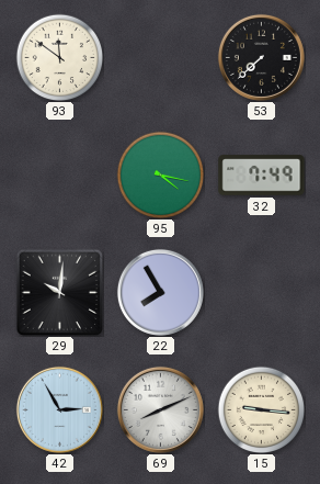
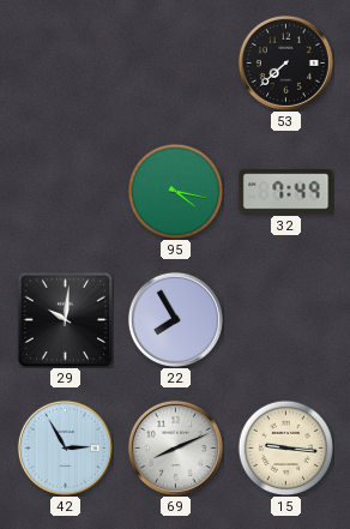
93: 11:51 -> none (59, 57)
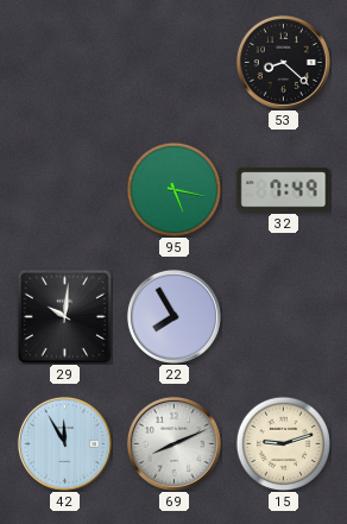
53: 7:38 -> 8:22 (283, 62)
95: 4:17 -> 5:17 (173, 189)
42: 2:55 -> 11:55 (64, 443)
15: 9:16 -> 9:12 (283, 443)
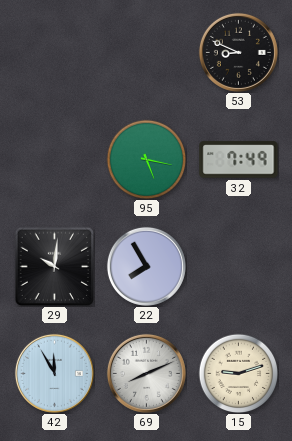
53: 8:22 -> 8:49 (238, 52)
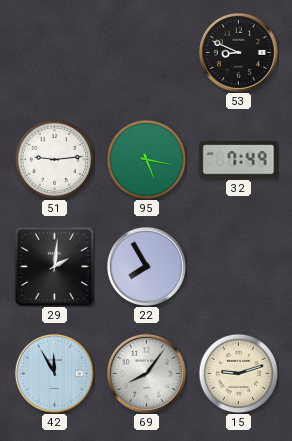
51: none -> 9:14 (54, 159)
29: 10:01 -> 2:01 (54, 266)
69: 8:11 -> 8:06 (146, 373)
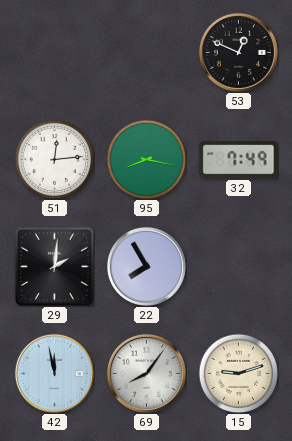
53: 8:49 -> 12:49 (238, 52)
51: 9:14 -> 12:14 (54, 159)
95: 5:17 -> 8:17 (146, 159)
42: 11:55 -> 11:58 (54, 373)
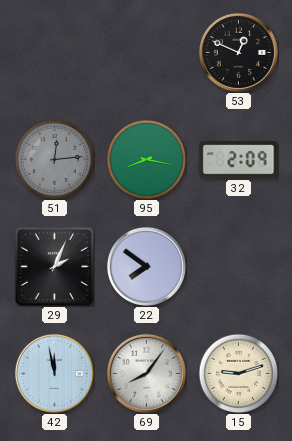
51 dial: white -> grey (54, 159)
32: 7:49 -> 2:09 (239, 160)
29: 2:01 -> 2:04 (54, 266)
22: 7:55 -> 7:51 (146, 266)
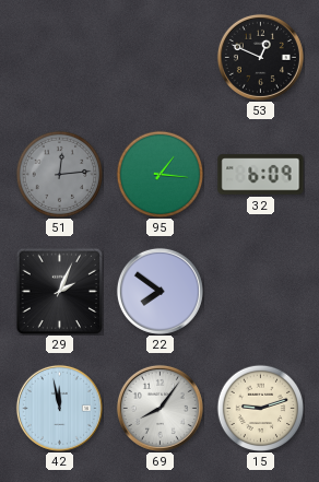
95: 8:17 -> 1:16 (159, 174)
32: 2:09 -> 6:09 (261, 175)
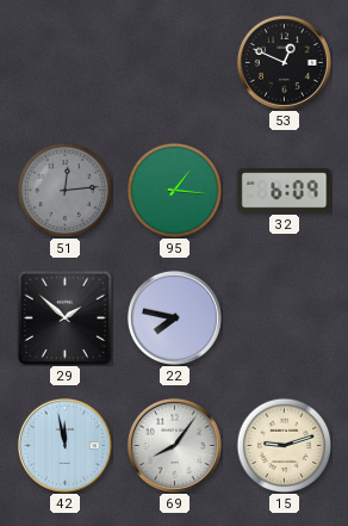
29: 2:04 -> 1:52 (64, 317)
22: 7:51 -> 7:47 (174, 317)
